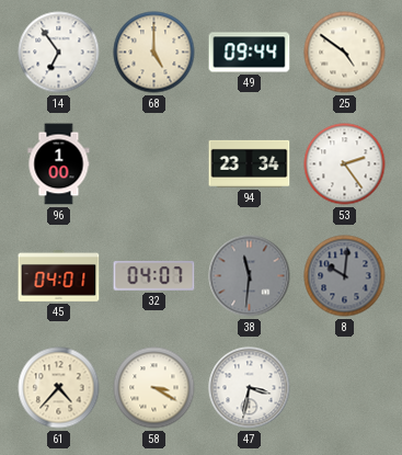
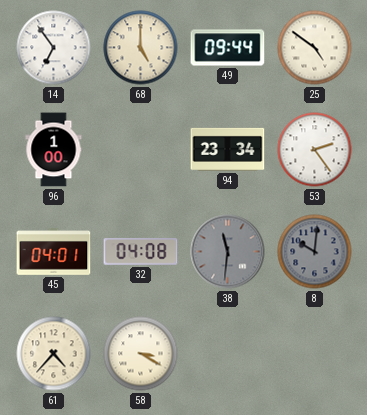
32: 04:07 -> 04:08 (141, 252)
47: 3:32 -> none (250, 388)
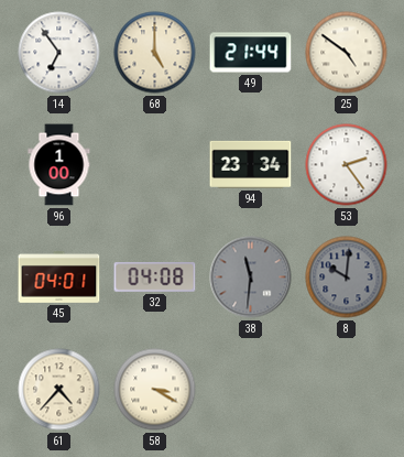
49: 09:44 -> 21:44 (251, 53)
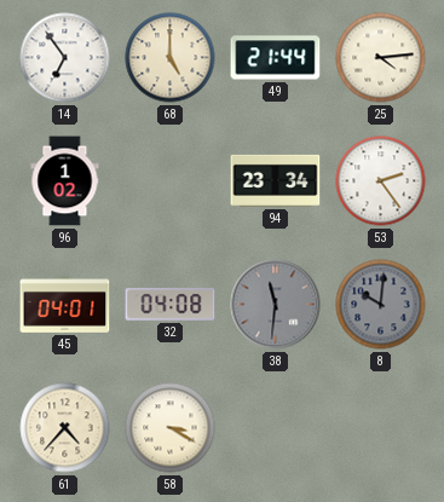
25: 4:51 -> 4:14 (381, 58)
96: 1:00 -> 1:02 (65, 181)
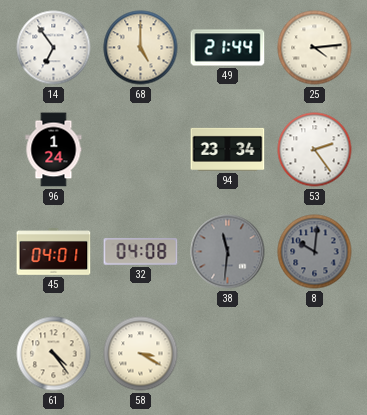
96: 1:02 -> 1:24 (54, 150)
61: 4:37 -> 4:24 (54, 354)
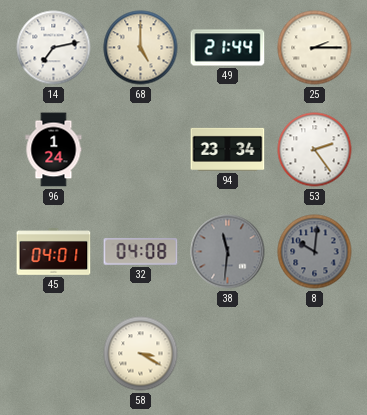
14: 6:54 -> 7:13 (54, 48)
25: 4:14 -> 2:15 (315, 48)
61: 4:24 -> none (54, 354)
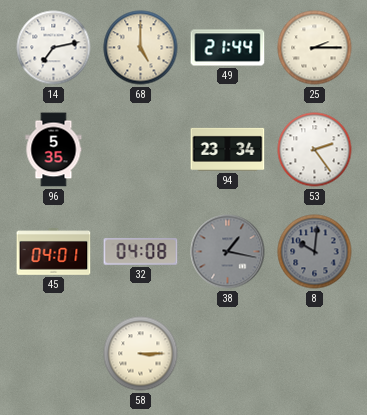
96: 1:24 -> 5:35 (54, 150)
38: 11:31 -> 1:17 (228, 252)
58: 3:20 -> 3:15 (141, 354)
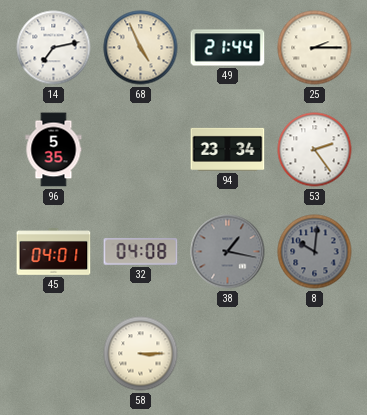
68: 5:00 -> 4:56 (141, 48)
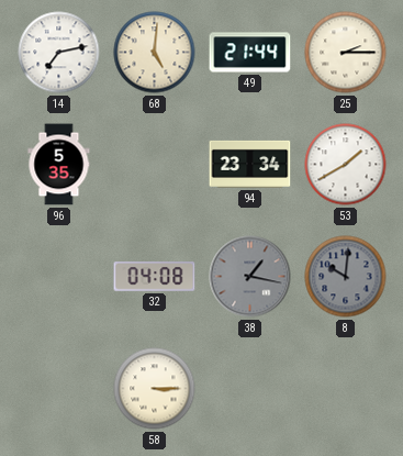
68: 4:56 -> 5:01 (155, 53)
53: 2:24 -> 1:40 (346, 165)
45: 04:01 -> none (54, 252)
